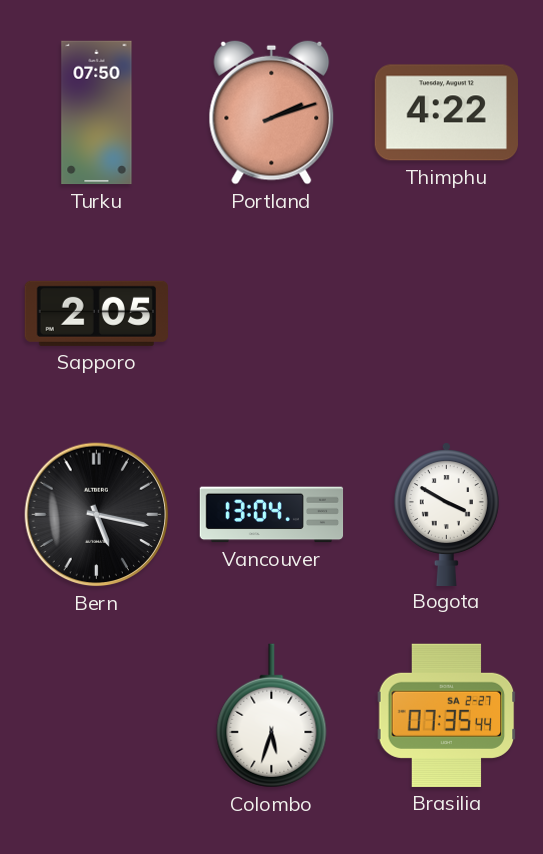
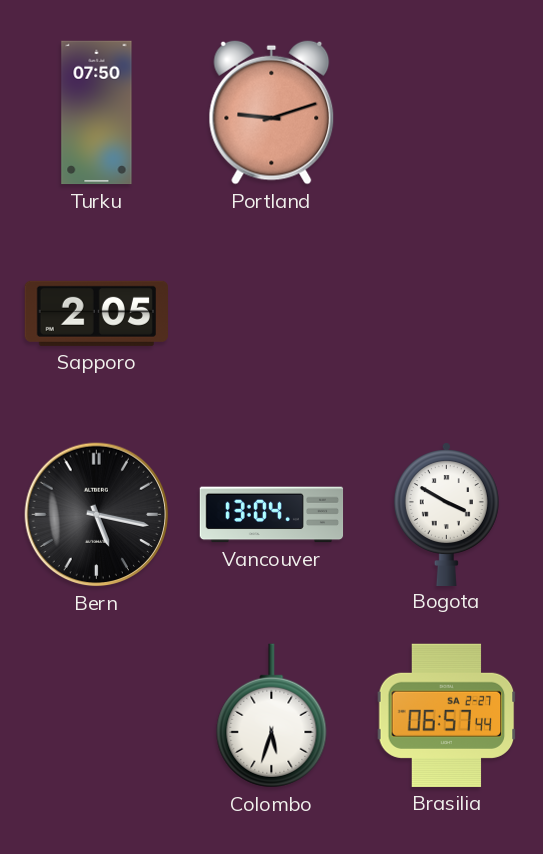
Portland: 2:12 -> 9:12 (272, 112)
Thimphu: 4:22 -> none (446, 113)
Brasilia: 07:35 -> 06:57 (447, 715)
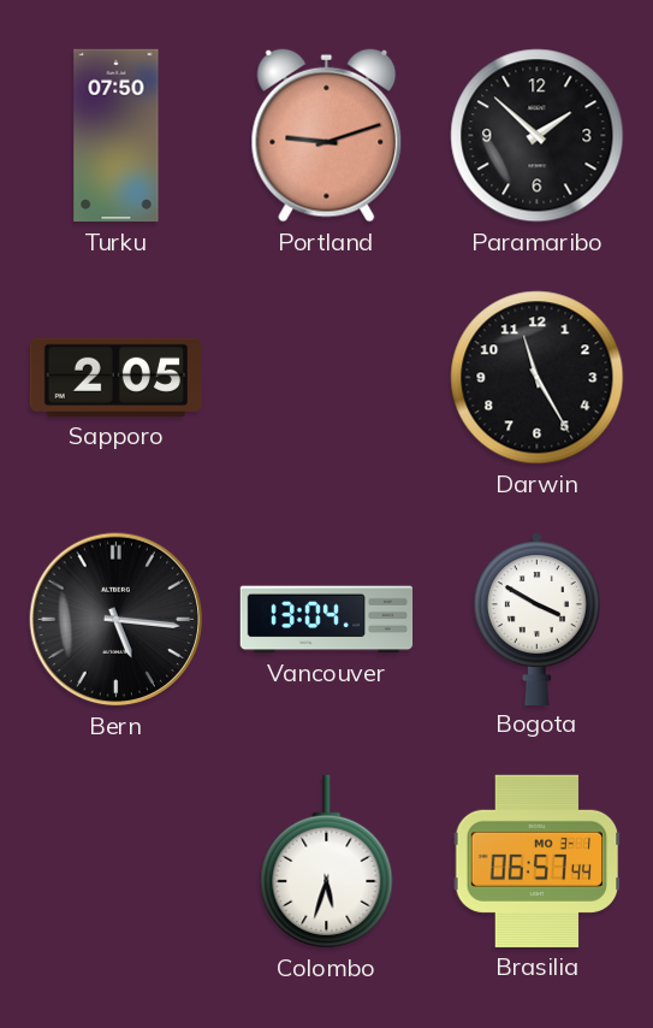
Paramaribo: none -> 1:52 (538, 136)
Darwin: none -> 11:25 (538, 378)
Bern: 5:17 -> 5:16 (117, 620)
Brasilia date: SA 2-27 -> MO 3-1 (538, 861)
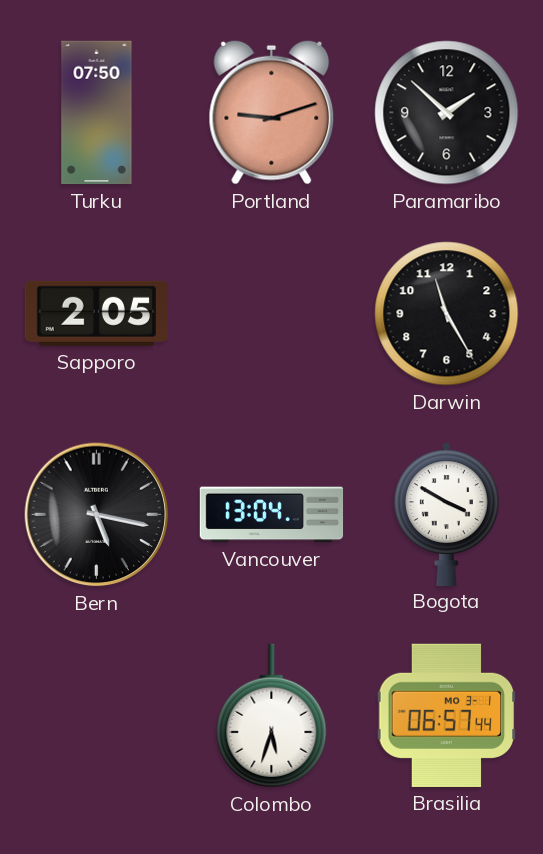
Bern: 5:16 -> 5:17 (97, 515)
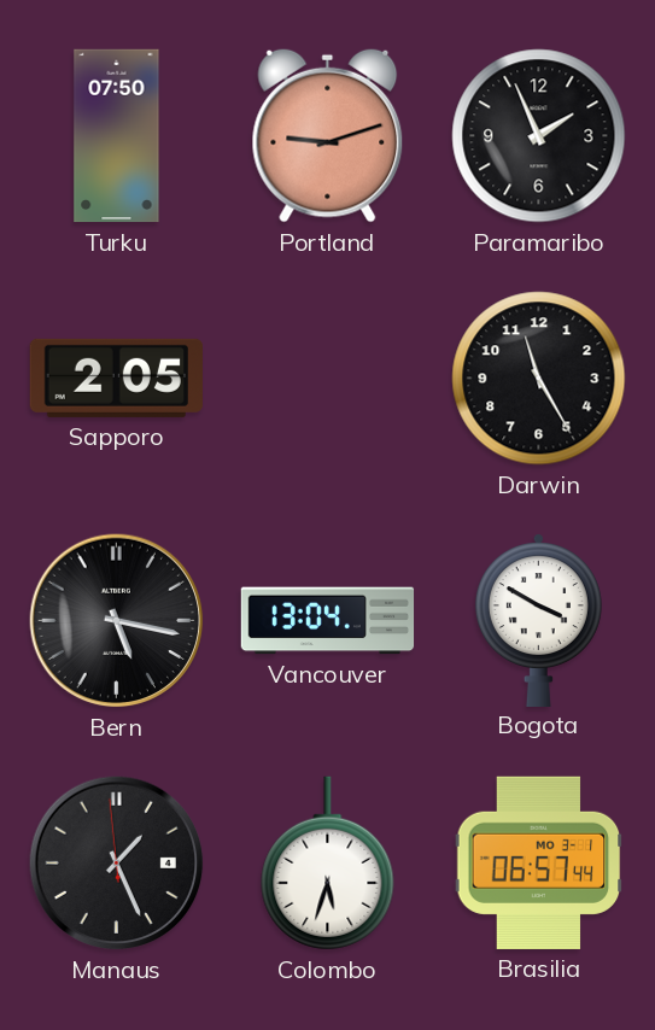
Paramaribo: 1:52 -> 1:56 (539, 136)
Manaus: none -> 1:25 (117, 864)
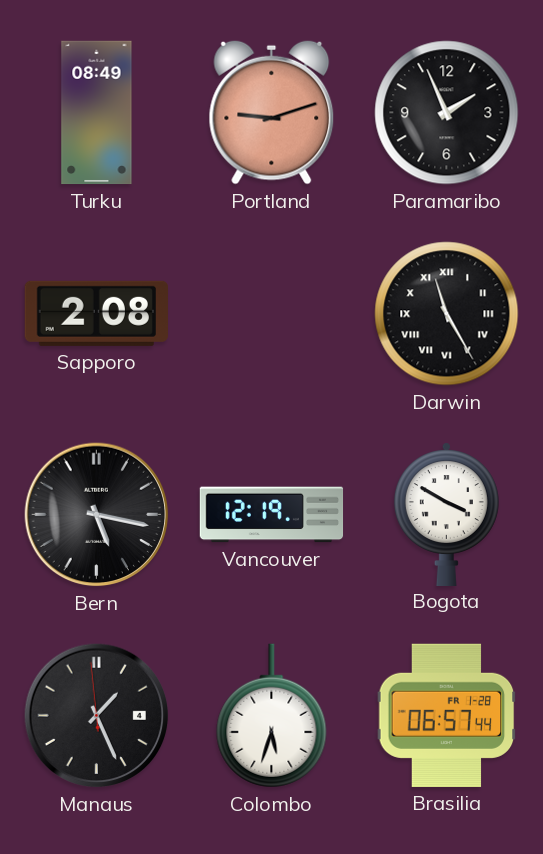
Turku: 07:50 -> 08:49 (97, 113)
Sapporo: 2:05 -> 2:08 (96, 313)
Darwin numerals: Arabic -> Roman (447, 314)
Vancouver: 13:04 -> 12:19 (272, 515)
Brasilia date: MO 3-1 -> FR 1-28 (447, 715)
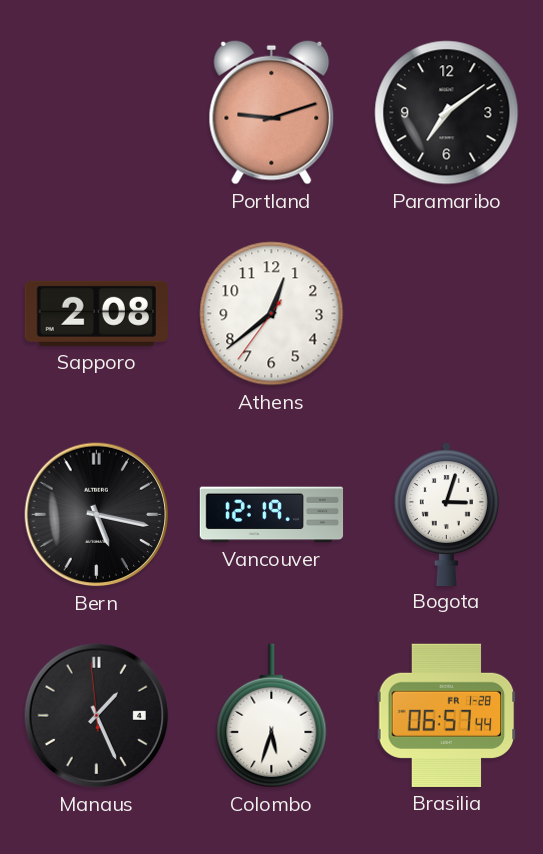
Turku: 08:49 -> none (97, 113)
Paramaribo: 1:56 -> 7:09 (447, 113)
Athens: none -> 12:38 (272, 314)
Darwin: 11:25 -> none (447, 314)
Bogota: 3:50 -> 3:03 (446, 514)
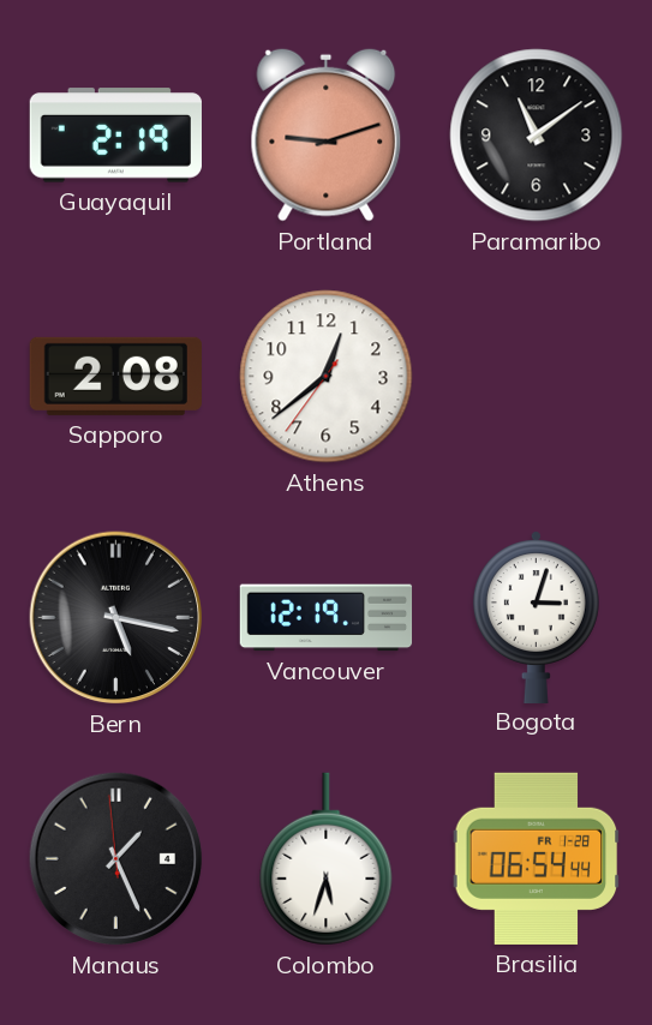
Guayaquil: none -> 2:19 (115, 136)
Paramaribo: 7:09 -> 11:09 (537, 136)
Brasilia: 06:57 -> 06:54 (537, 858)
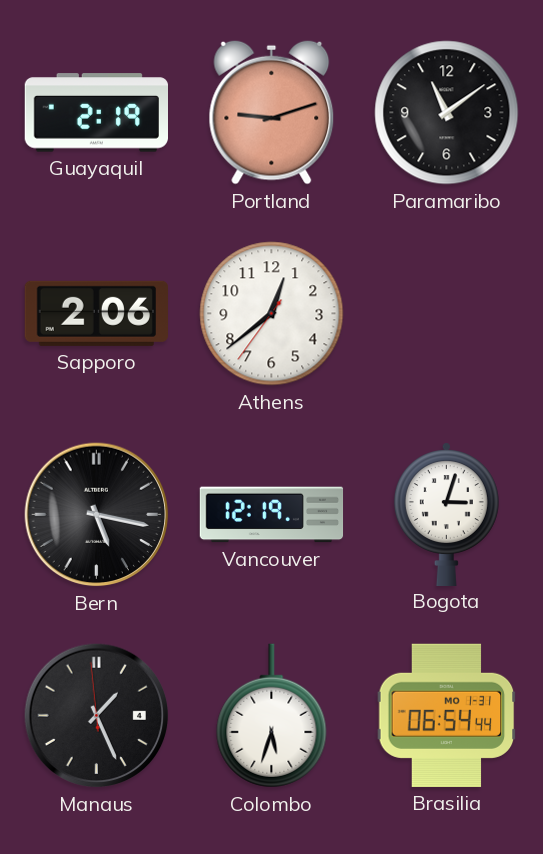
Sapporo: 2:08 -> 2:06 (96, 313)
Brasilia date: FR 1-28 -> MO 1-31 (447, 715)
